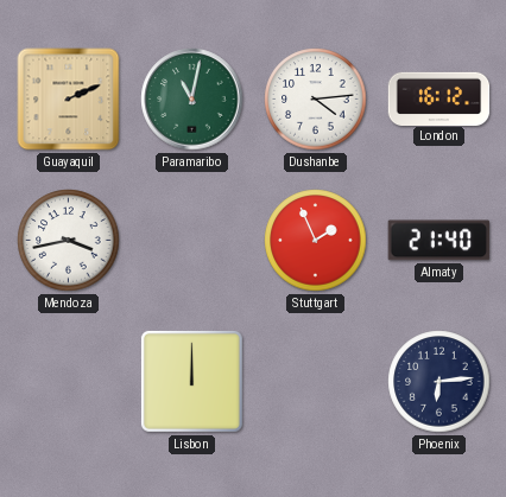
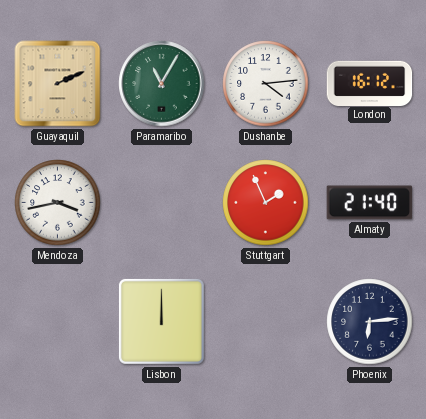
Paramaribo: 11:02 -> 11:05 (162, 84)
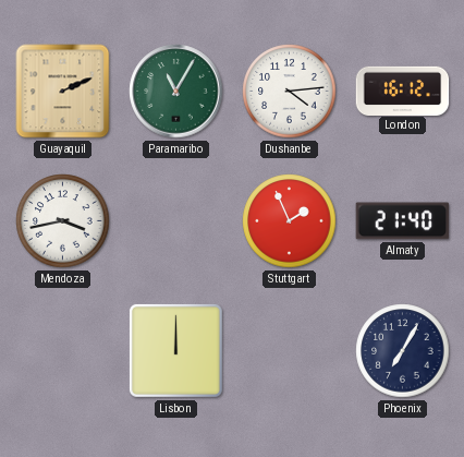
Phoenix: 6:14 -> 7:05 (403, 351)
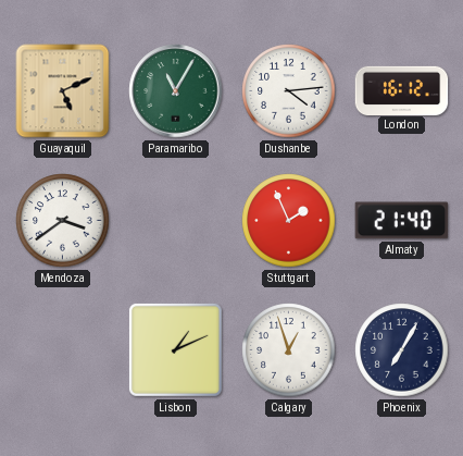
Guayaquil: 2:11 -> 5:11 (63, 91)
Mendoza: 3:43 -> 3:39 (63, 221)
Lisbon: 12:00 -> 1:11 (175, 349)
Calgary: none -> 12:57 (289, 350)
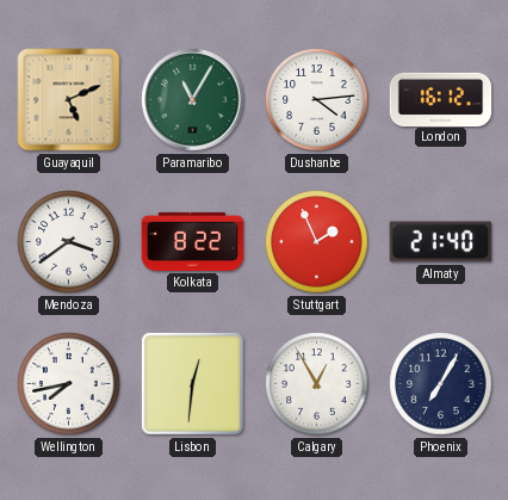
Kolkata: none -> 8:22 (193, 241)
Wellington: none -> 7:43 (69, 384)
Lisbon: 1:11 -> 12:31 (192, 383)
Calgary: 12:57 -> 12:55 (317, 384)
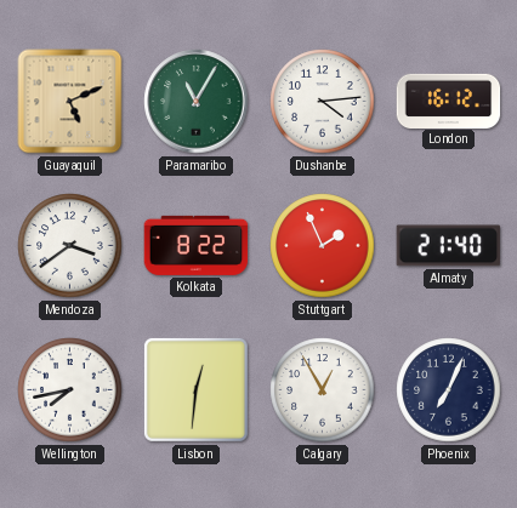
Phoenix: 7:05 -> 7:04 (449, 390)
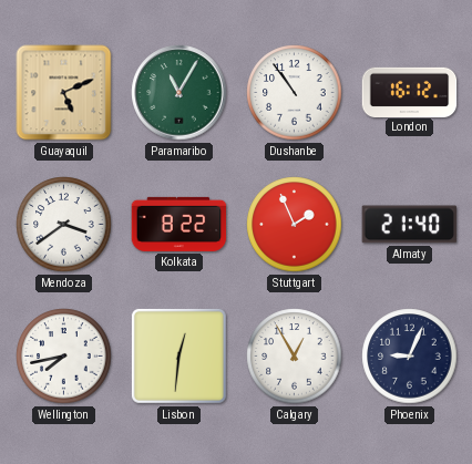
Dushanbe: 4:14 -> 10:54 (295, 93)
Phoenix: 7:04 -> 9:04 (410, 357)
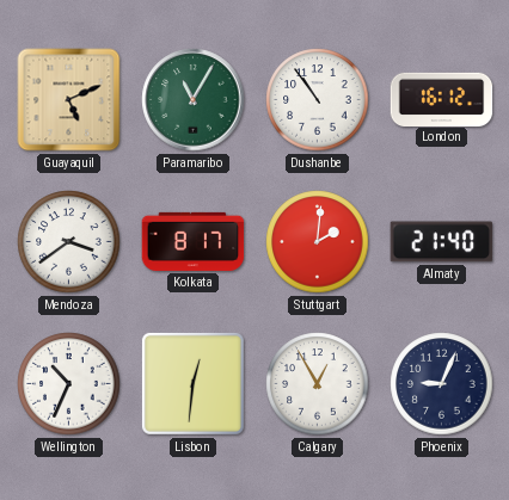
Kolkata: 8:22 -> 8:17 (194, 241)
Stuttgart: 1:56 -> 2:01 (318, 242)
Wellington: 7:43 -> 10:34 (69, 384)
